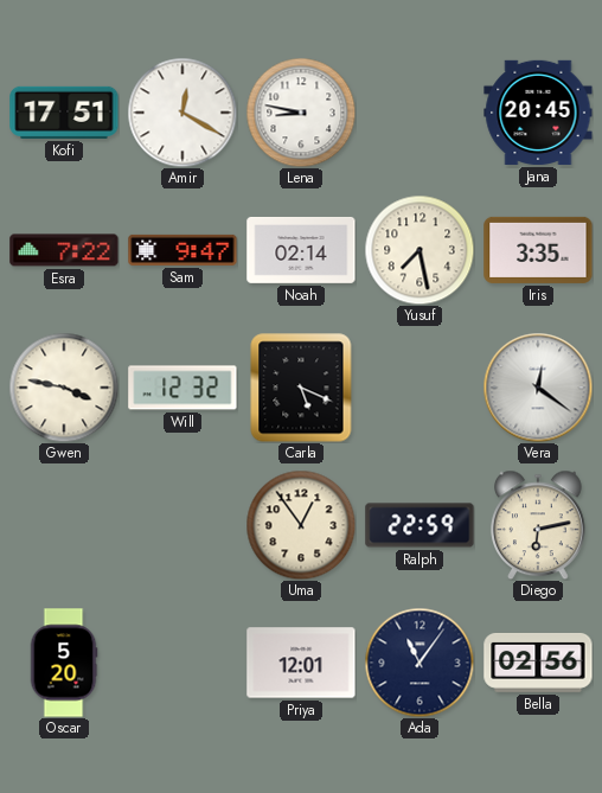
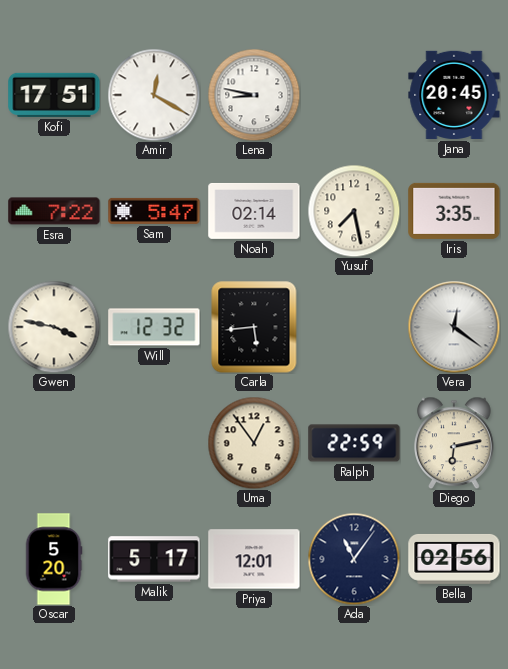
Sam: 9:47 -> 5:47 (154, 211)
Carla: 5:19 -> 5:44 (254, 327)
Malik: none -> 5:17 (154, 559)
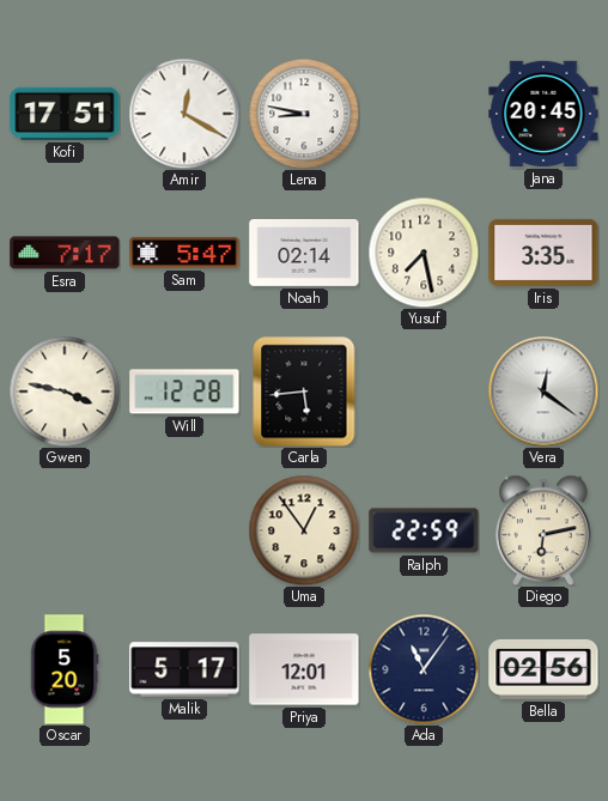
Esra: 7:22 -> 7:17 (65, 253)
Will: 12:32 -> 12:28 (184, 392)
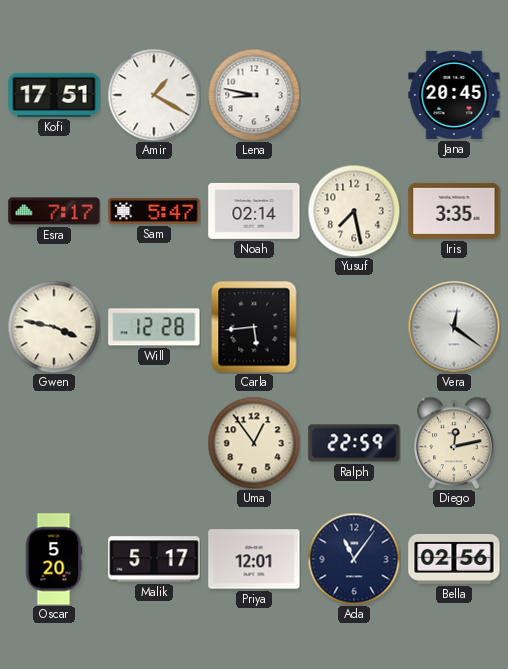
Amir: 12:20 -> 1:20 (154, 95)
Diego: 6:13 -> 12:13 (455, 443)
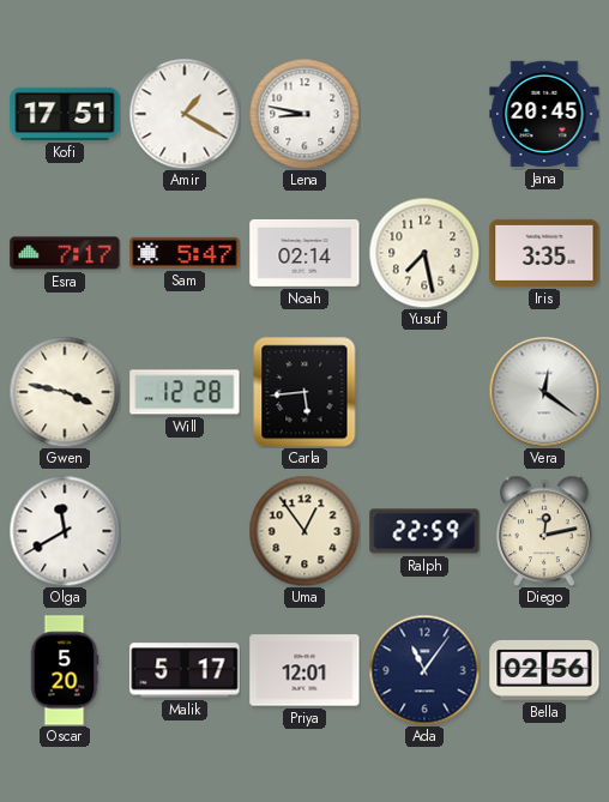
Olga: none -> 11:40 (65, 531)
